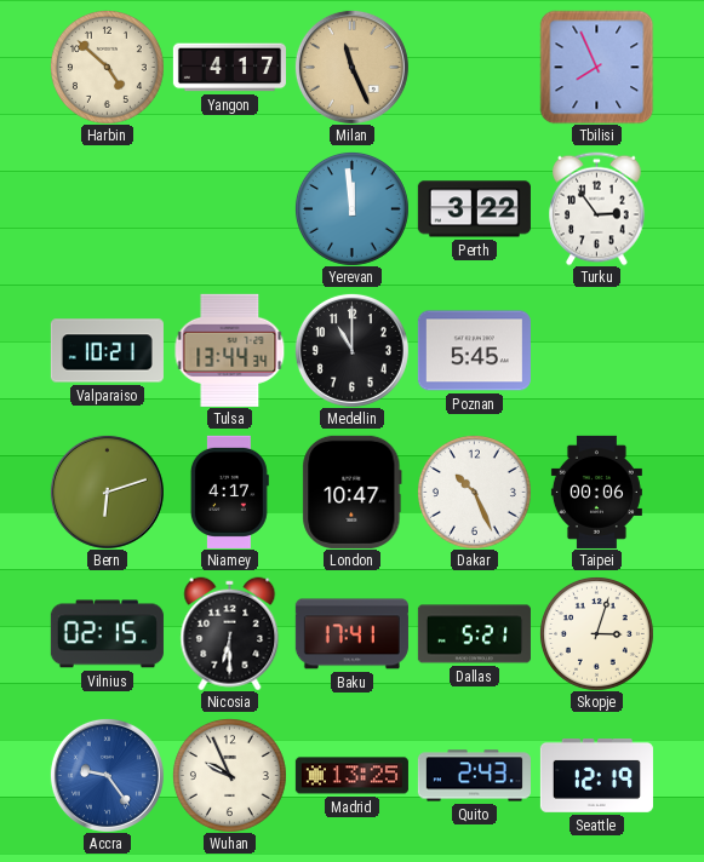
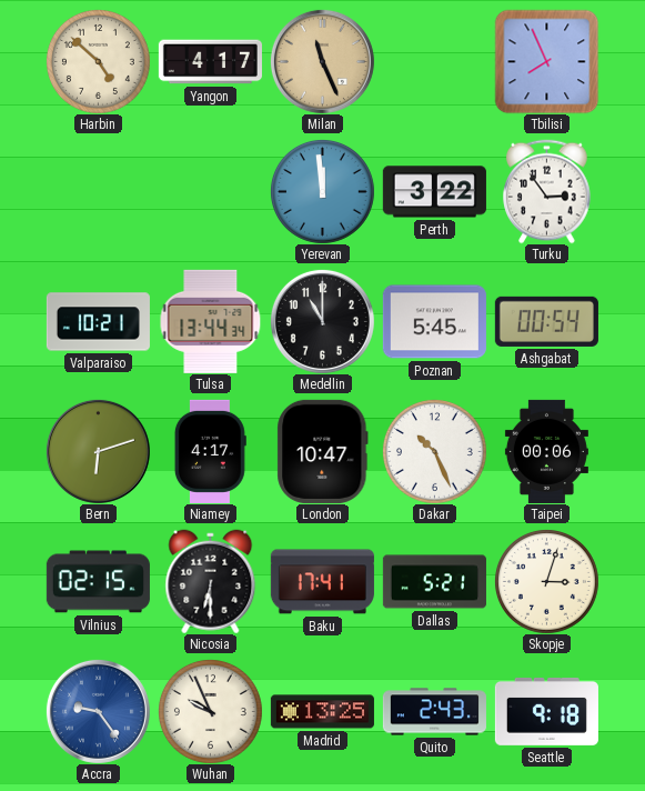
Ashgabat: none -> 00:54 (546, 321)
Seattle: 12:19 -> 9:18 (546, 711)
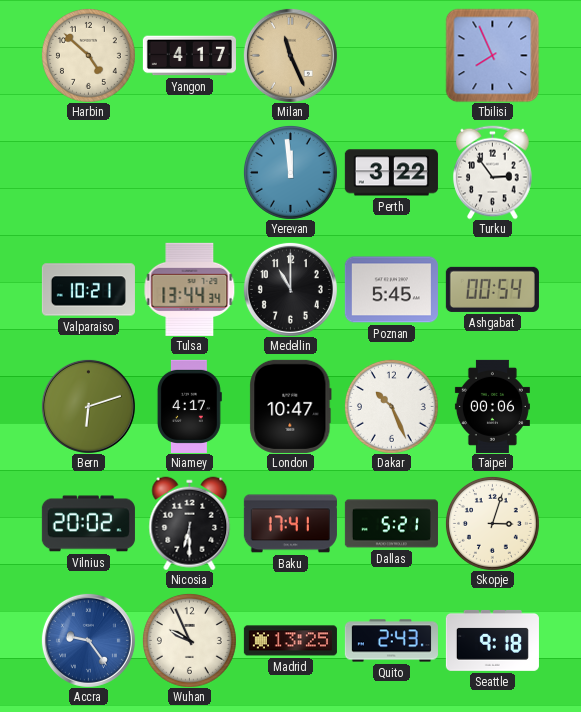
Vilnius: 02:15 -> 20:02 (88, 524)
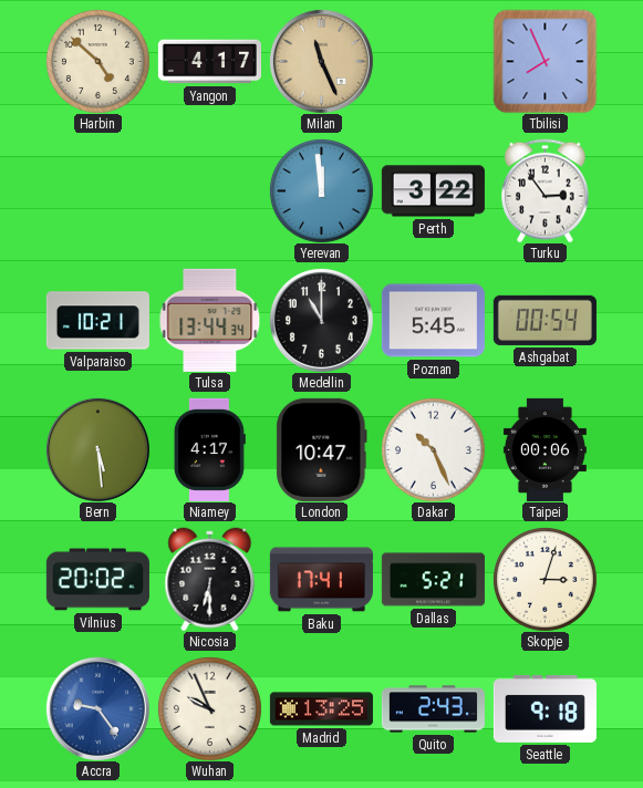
Bern: 6:12 -> 5:29 (97, 449)
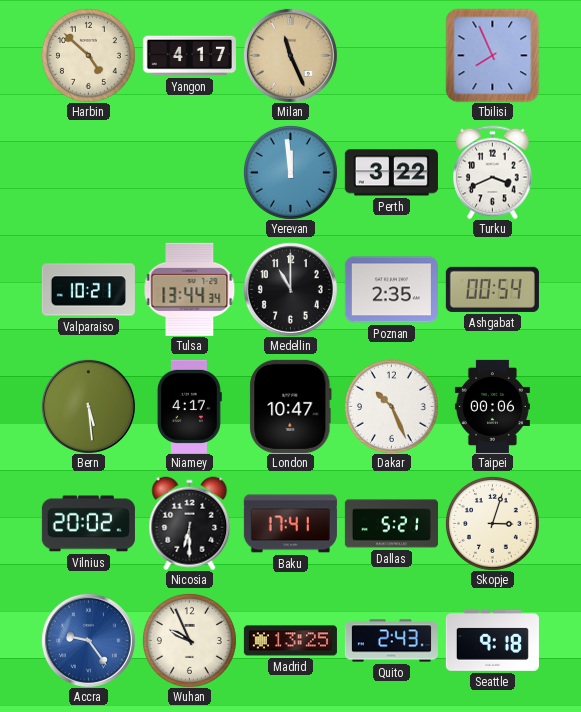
Turku: 2:54 -> 3:41 (493, 172)
Poznan: 5:45 -> 2:35 (391, 290)
